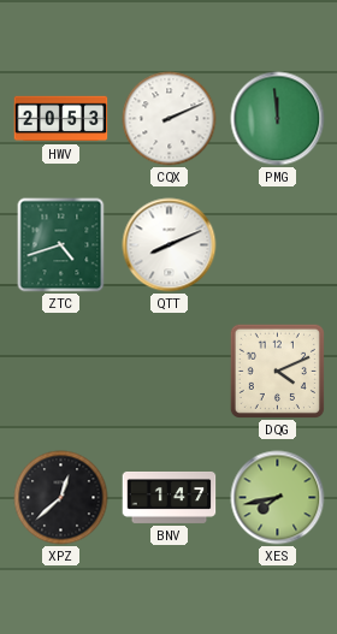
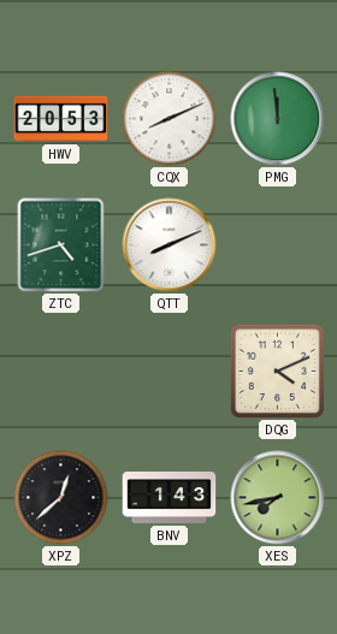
CQX: 2:11 -> 8:11 (170, 119)
BNV: 1:47 -> 1:43 (170, 497)
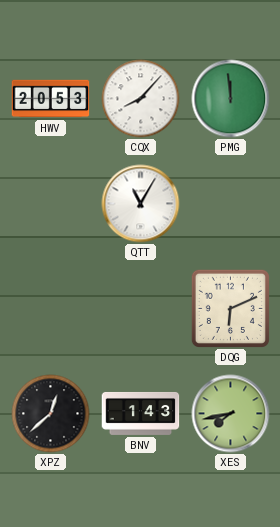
CQX: 8:11 -> 8:07 (141, 99)
ZTC: 4:42 -> none (61, 245)
QTT: 8:11 -> 11:05 (141, 204)
DQG: 4:11 -> 6:11 (230, 308)
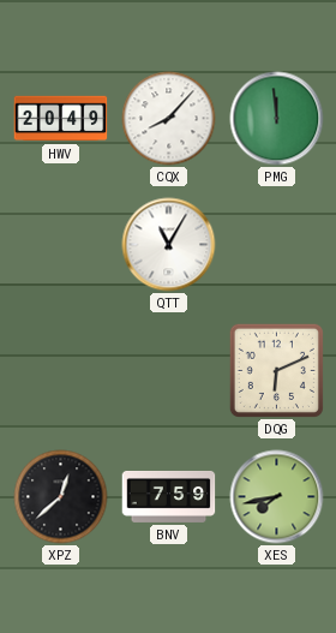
HWV: 20:53 -> 20:49 (61, 119)
BNV: 1:43 -> 7:59 (169, 496)
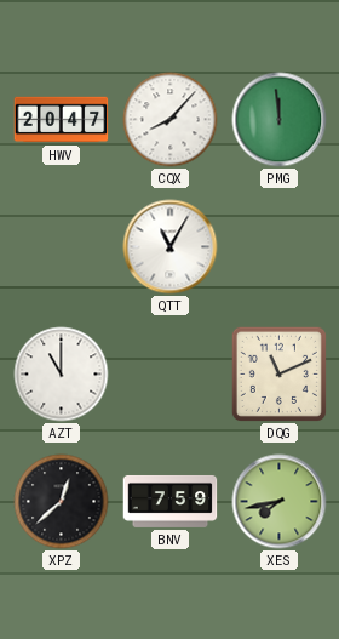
HWV: 20:49 -> 20:47 (62, 120)
AZT: none -> 11:00 (62, 375)
DQG: 6:11 -> 11:11 (278, 373)
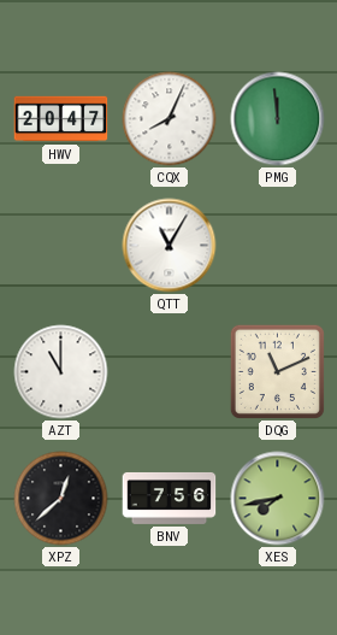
CQX: 8:07 -> 8:04 (170, 119)
BNV: 7:59 -> 7:56 (170, 498)
